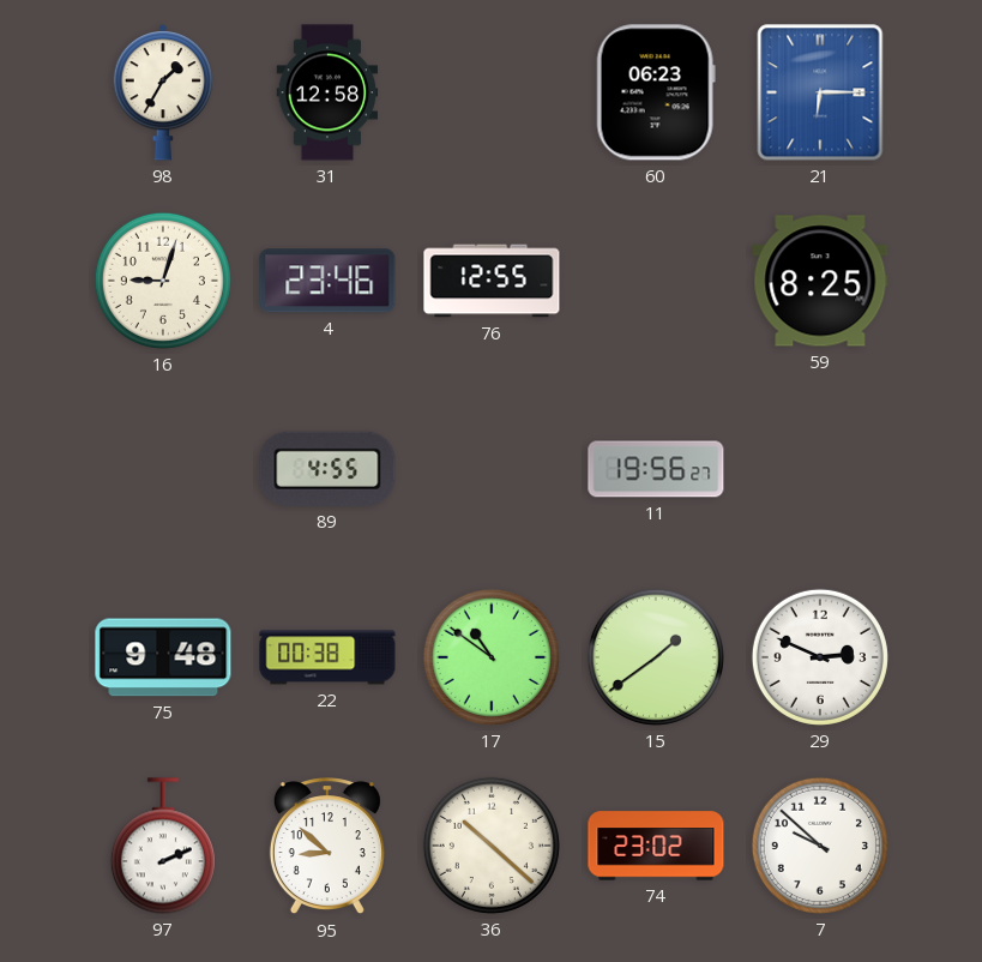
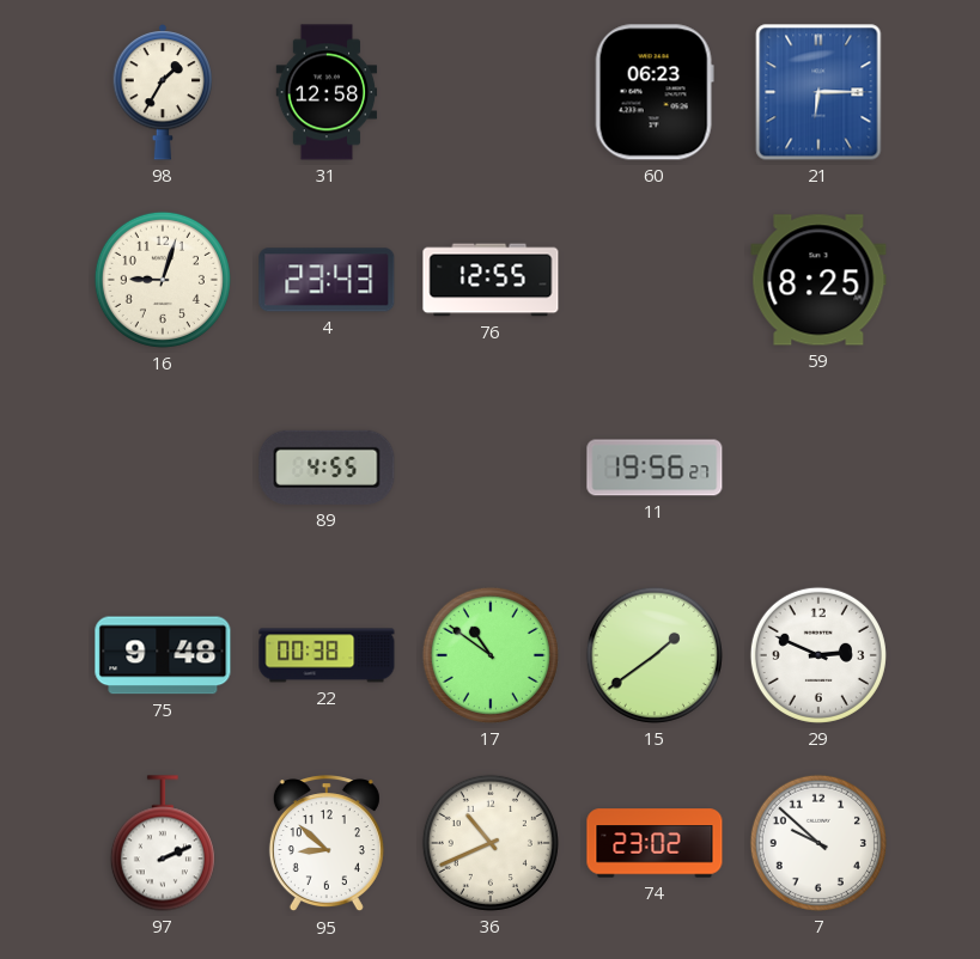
4: 23:46 -> 23:43 (327, 280)
36: 10:22 -> 10:41 (491, 843)
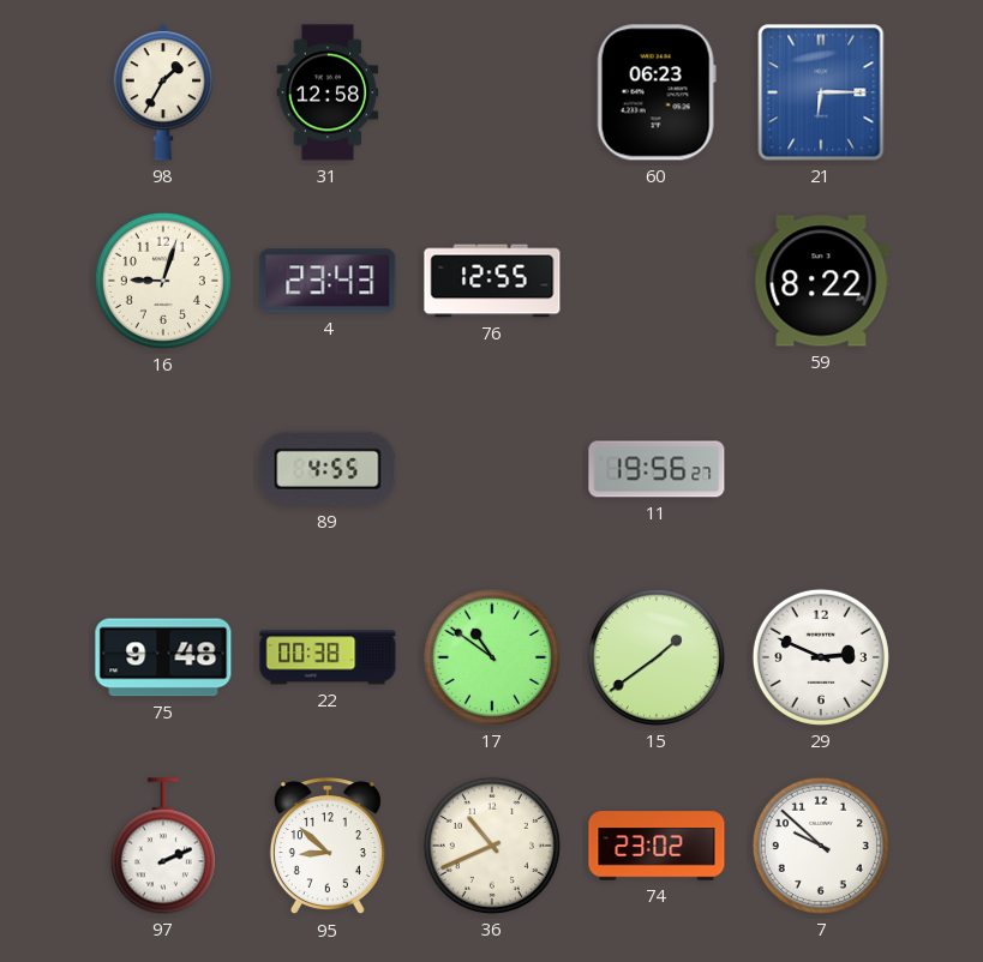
59: 8:25 -> 8:22 (821, 281)
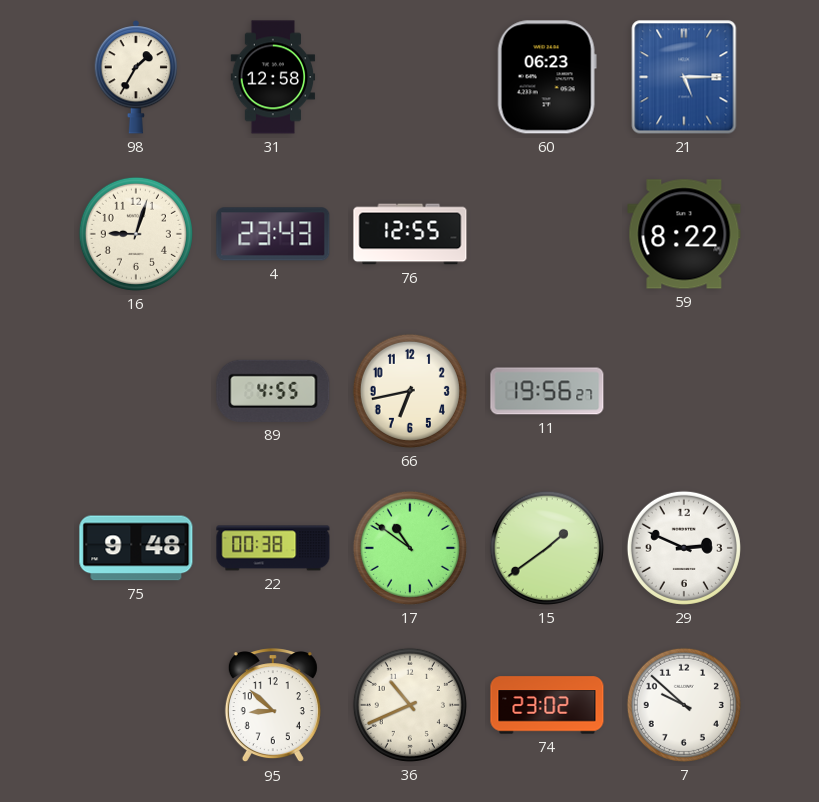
21: 6:15 -> 5:15 (684, 77)
66: none -> 6:43 (410, 391)
97: 2:11 -> none (163, 846)
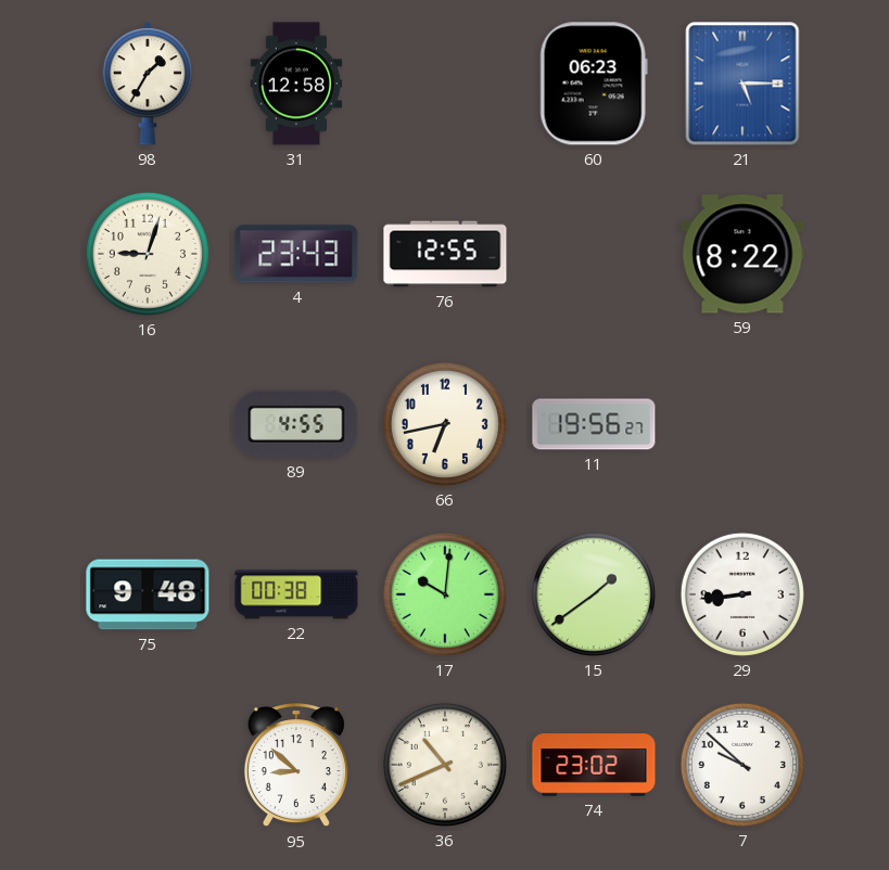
17: 10:51 -> 10:01 (445, 594)
29: 2:49 -> 8:44 (742, 594)
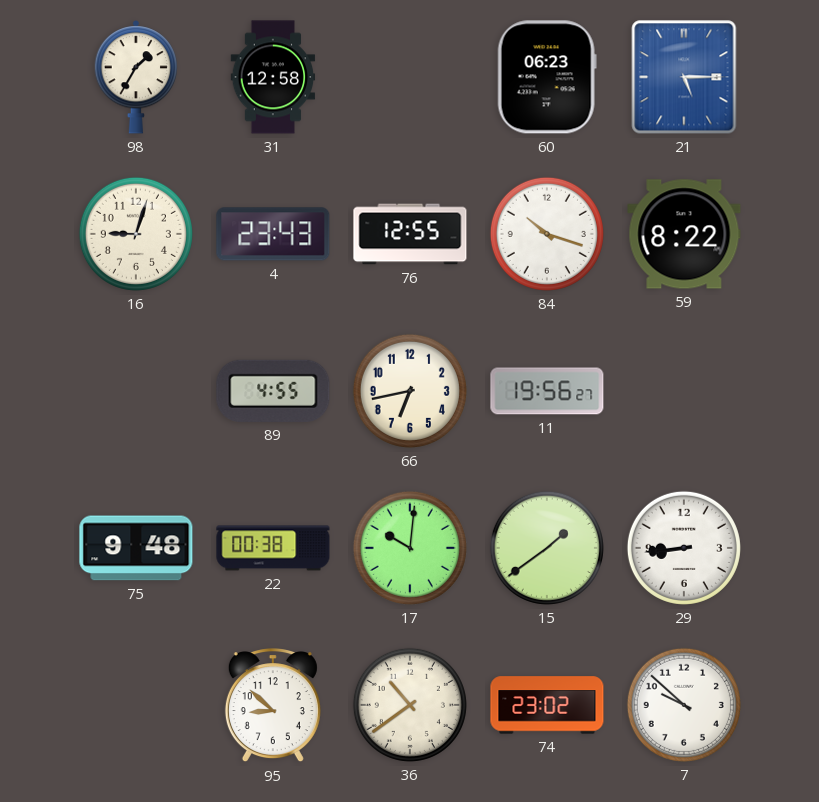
84: none -> 10:18 (547, 234)
36: 10:41 -> 10:39 (410, 705)
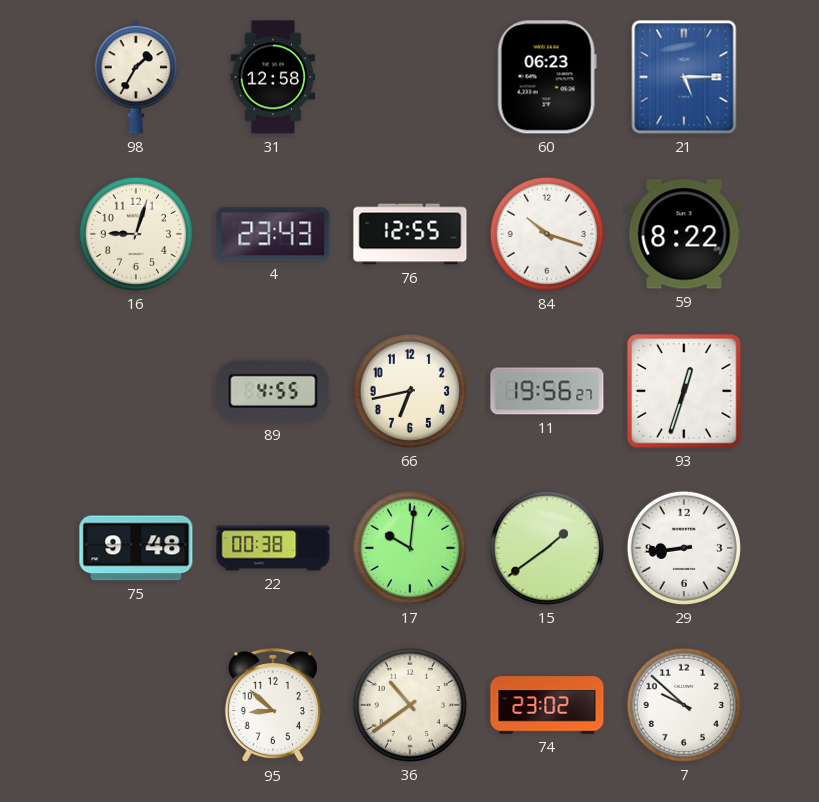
93: none -> 12:33 (684, 391)
